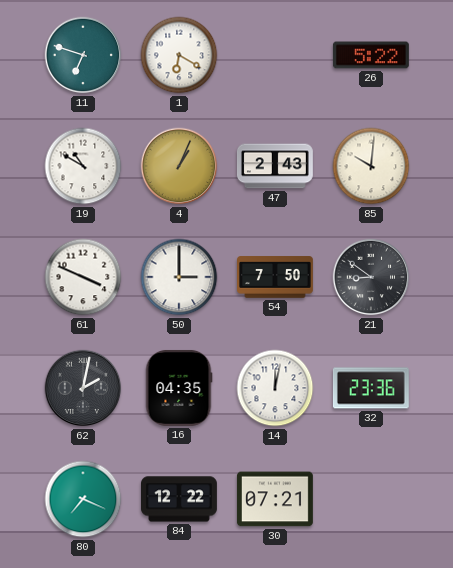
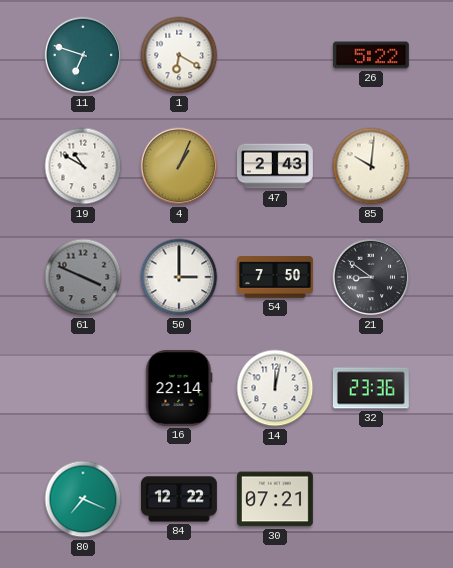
61 dial: white -> grey (83, 277)
62: 2:02 -> none (83, 388)
16: 04:35 -> 22:14 (179, 388)
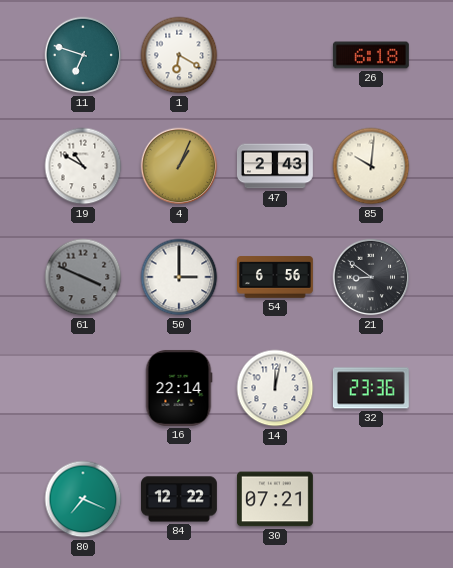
26: 5:22 -> 6:18 (371, 55)
54: 7:50 -> 6:56 (276, 277)
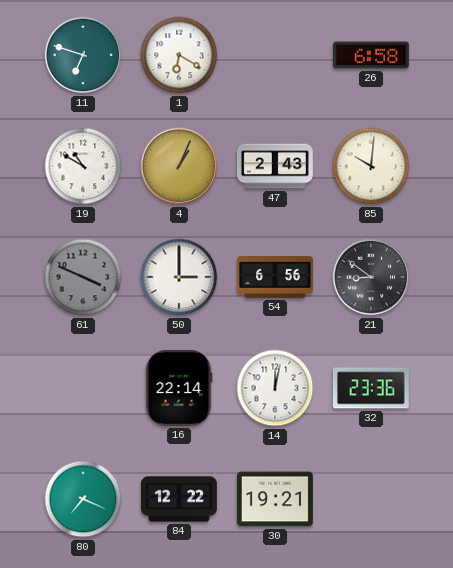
26: 6:18 -> 6:58 (371, 55)
30: 07:21 -> 19:21 (275, 499)
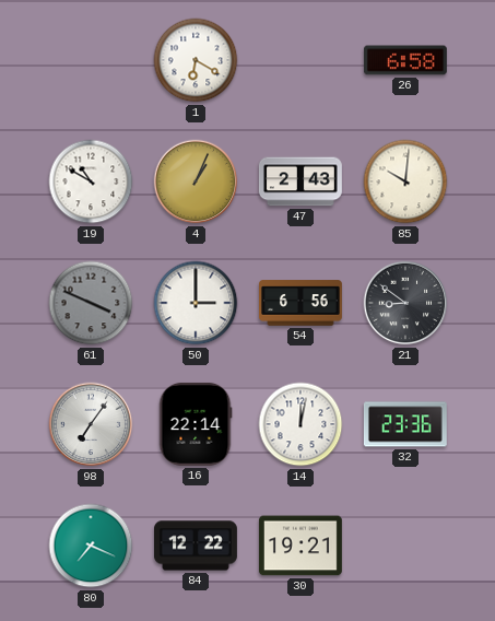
11: 6:48 -> none (83, 55)
98: none -> 7:06 (91, 424)
